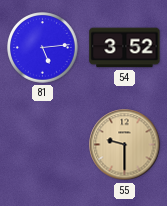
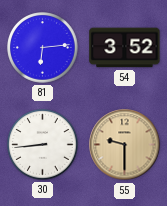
81: 5:14 -> 6:14 (43, 48)
30: none -> 8:44 (43, 145)
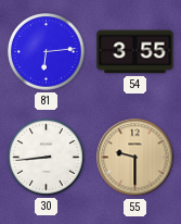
54: 3:52 -> 3:55 (135, 52)
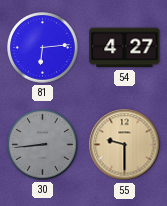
54: 3:55 -> 4:27 (125, 48)
30 dial: white -> grey (43, 145)
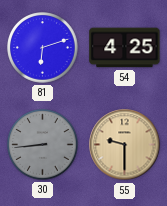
81: 6:14 -> 6:12 (43, 48)
54: 4:27 -> 4:25 (125, 48)
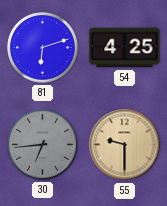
30: 8:44 -> 6:44 (43, 145)
